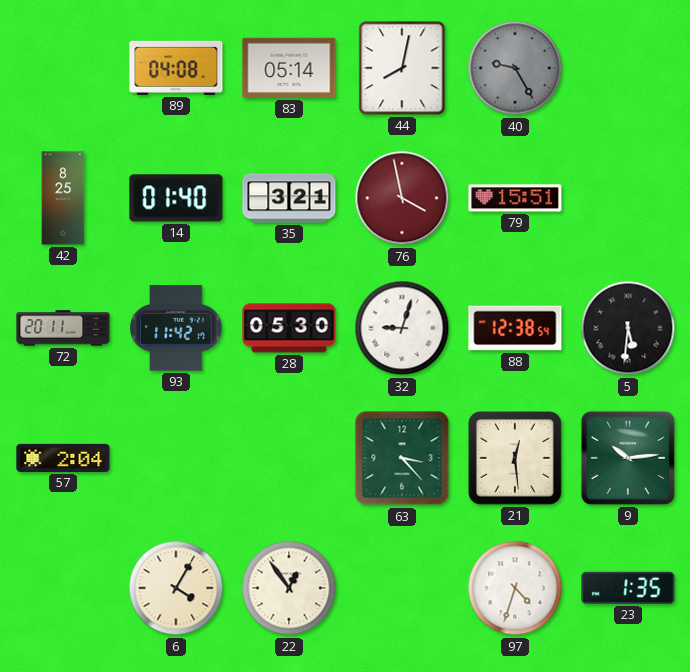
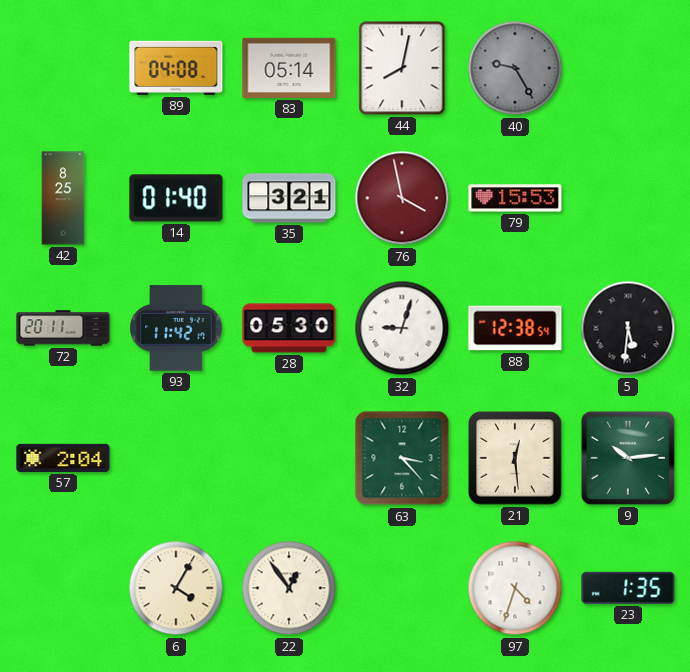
79: 15:51 -> 15:53 (515, 198)
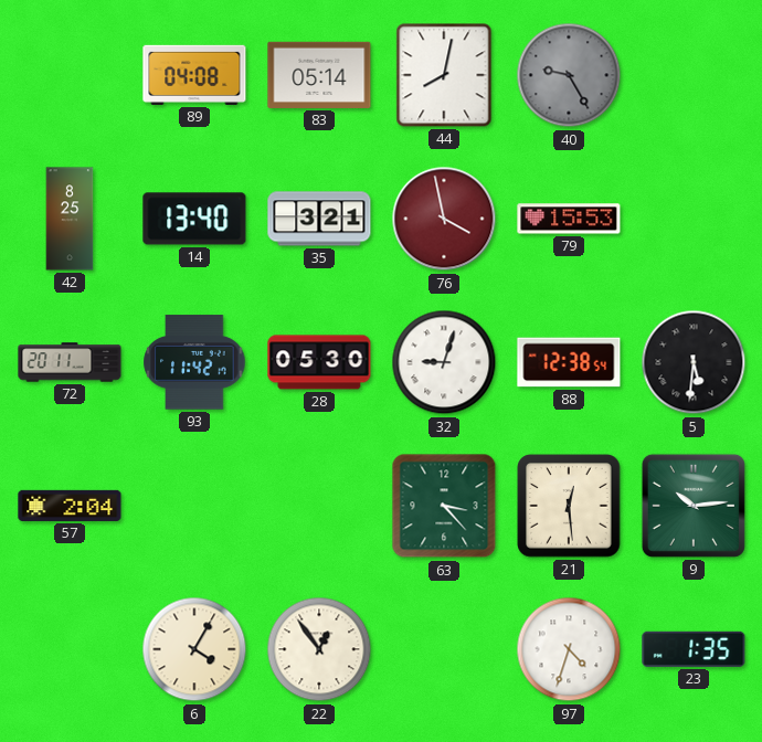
14: 01:40 -> 13:40 (194, 219)
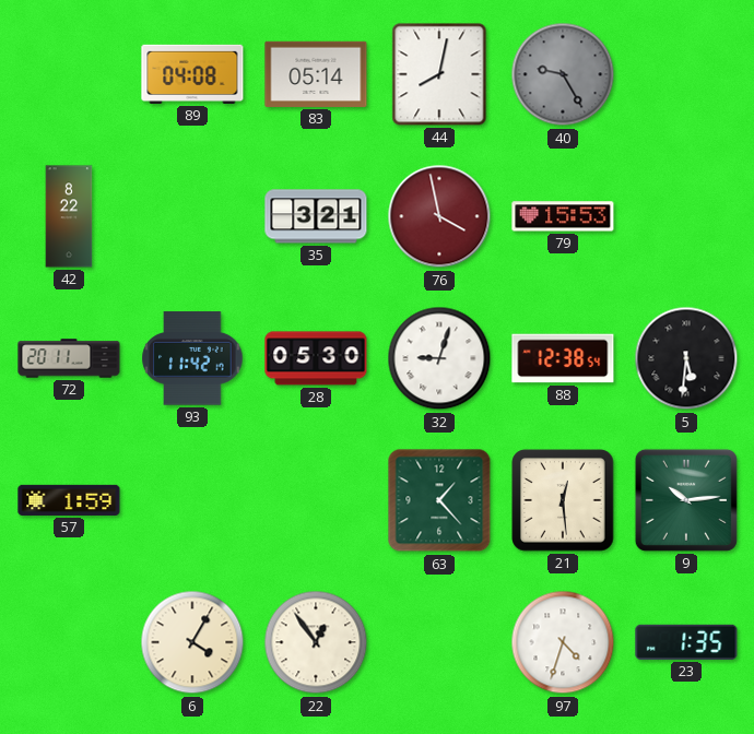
42: 8:25 -> 8:22 (69, 216)
14: 13:40 -> none (194, 219)
57: 2:04 -> 1:59 (69, 500)
63: 3:23 -> 1:23 (439, 500)
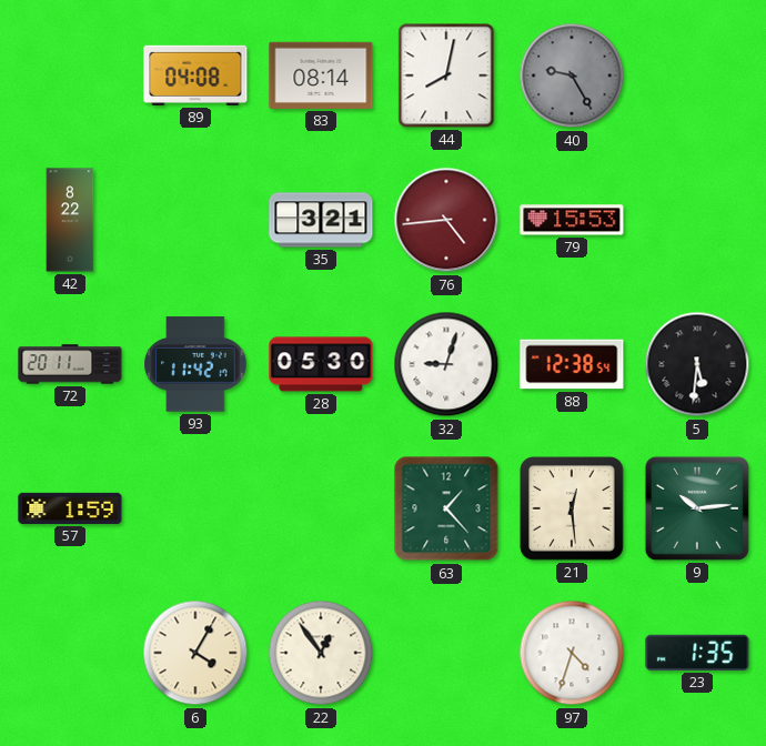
83: 05:14 -> 08:14 (321, 75)
76: 3:58 -> 4:44 (446, 220)
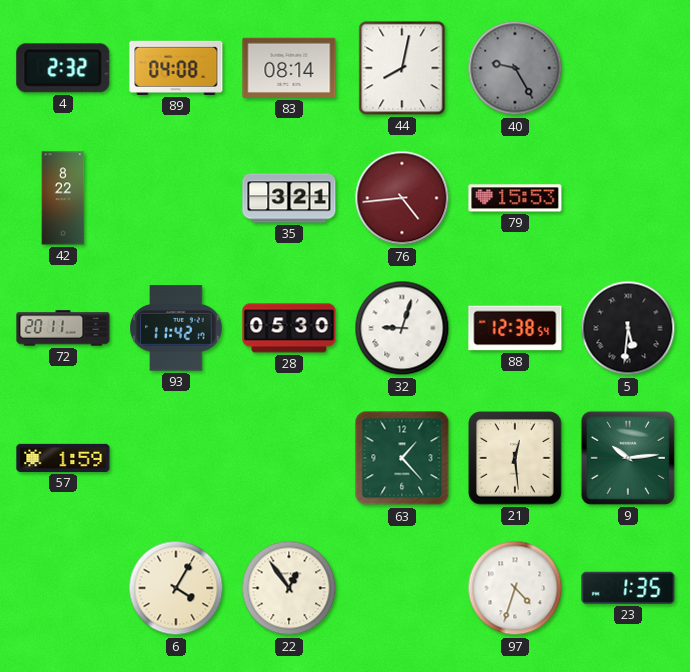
4: none -> 2:32 (63, 68)
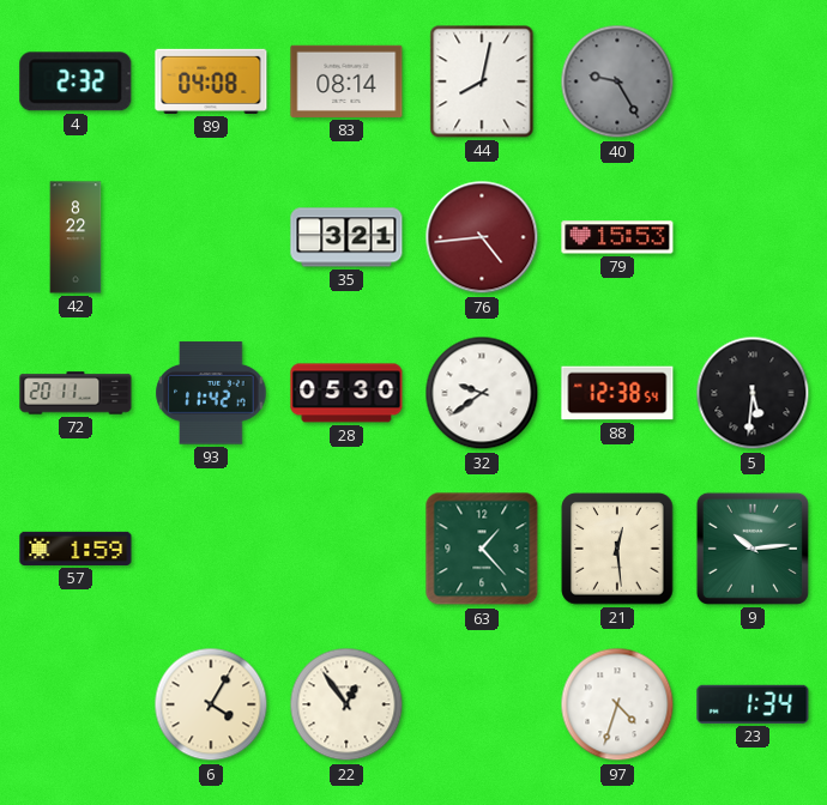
32: 9:03 -> 9:39 (482, 393)
23: 1:35 -> 1:34 (753, 704)
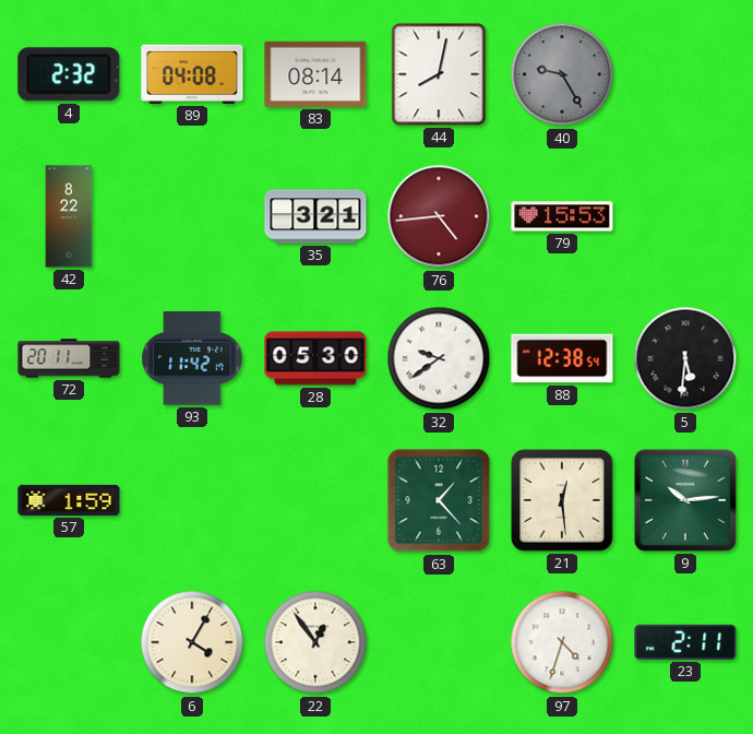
23: 1:34 -> 2:11 (685, 642)
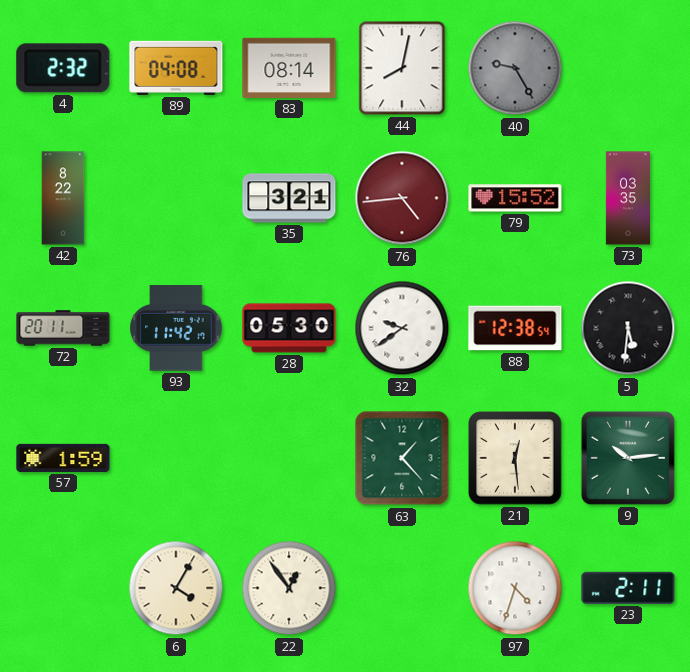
79: 15:53 -> 15:52 (515, 198)
73: none -> 03:35 (627, 198)
